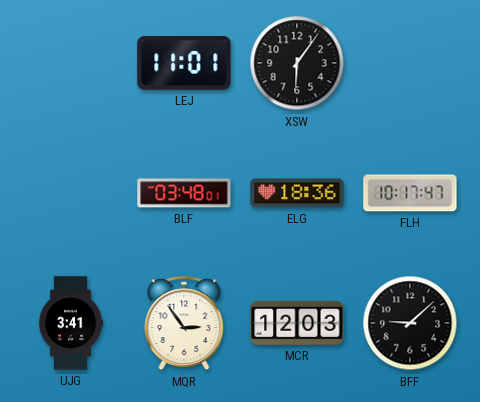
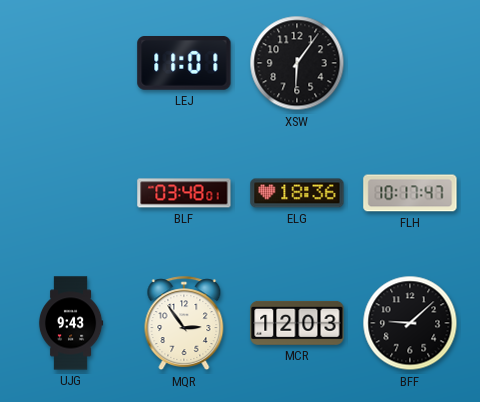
UJG: 3:41 -> 9:43 (71, 323)
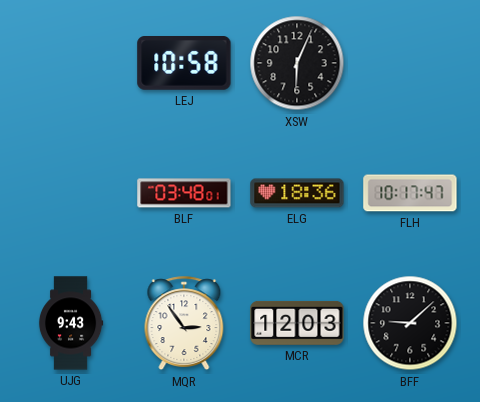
LEJ: 11:01 -> 10:58 (184, 64)
XSW: 6:06 -> 6:04 (297, 63)
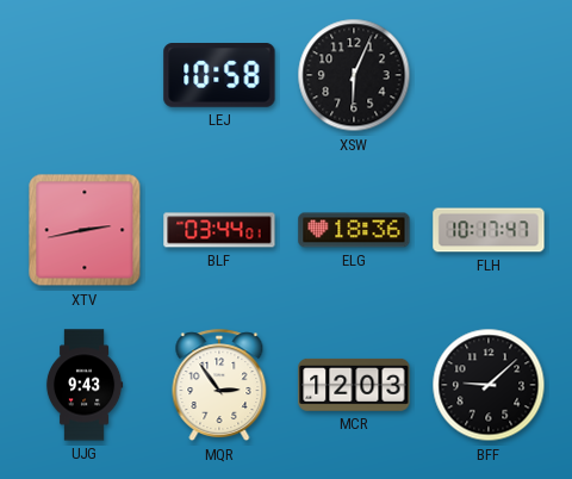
XTV: none -> 2:43 (85, 230)
BLF: 03:48 -> 03:44 (219, 230)
